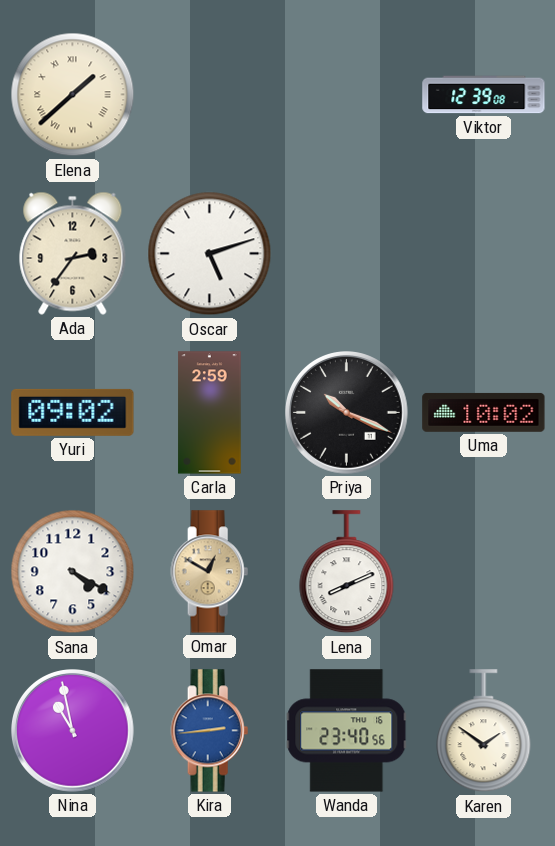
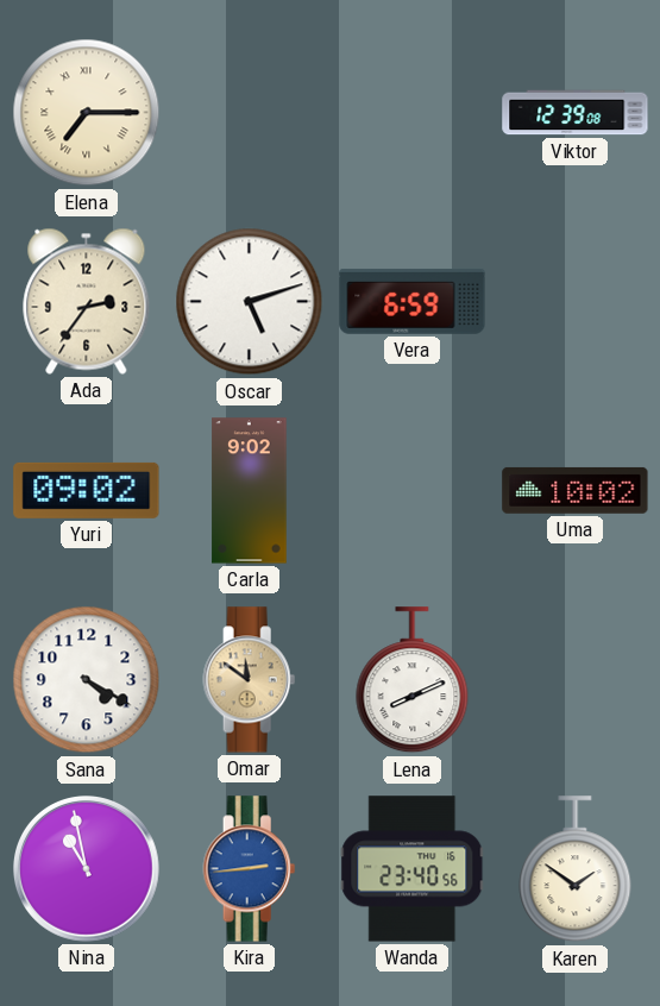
Elena: 1:38 -> 7:15 (87, 113)
Vera: none -> 6:59 (413, 301)
Carla: 2:59 -> 9:02 (250, 491)
Priya: 10:19 -> none (347, 413)
Omar: 12:50 -> 11:51 (250, 680)
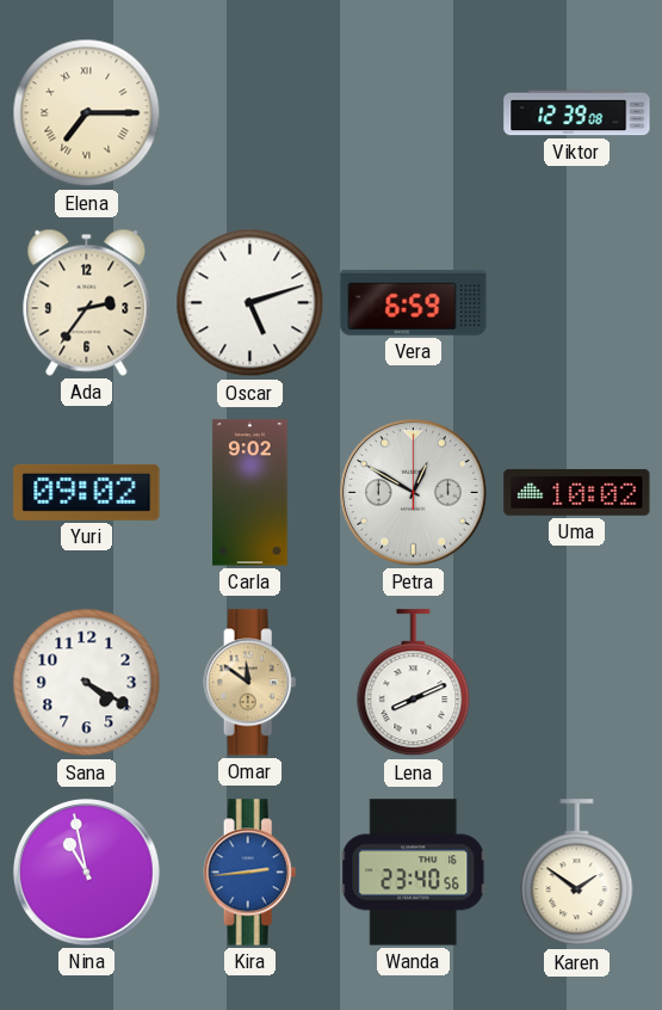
Petra: none -> 12:50 (414, 493)
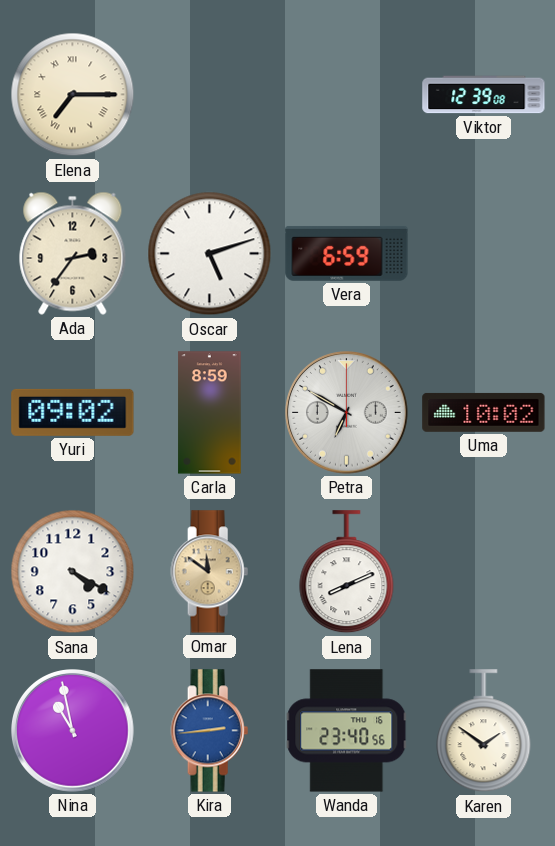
Carla: 9:02 -> 8:59 (210, 413)
Petra: 12:50 -> 6:50 (347, 413)
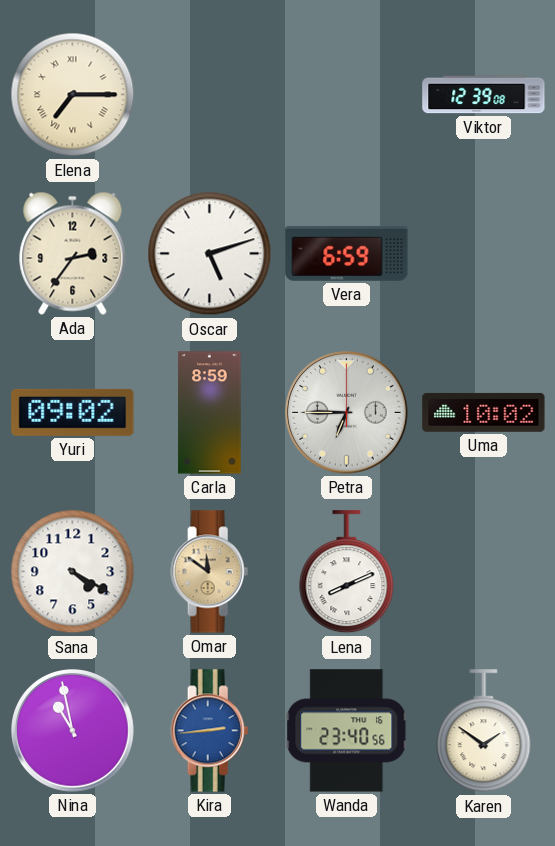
Petra: 6:50 -> 6:45 (347, 413)
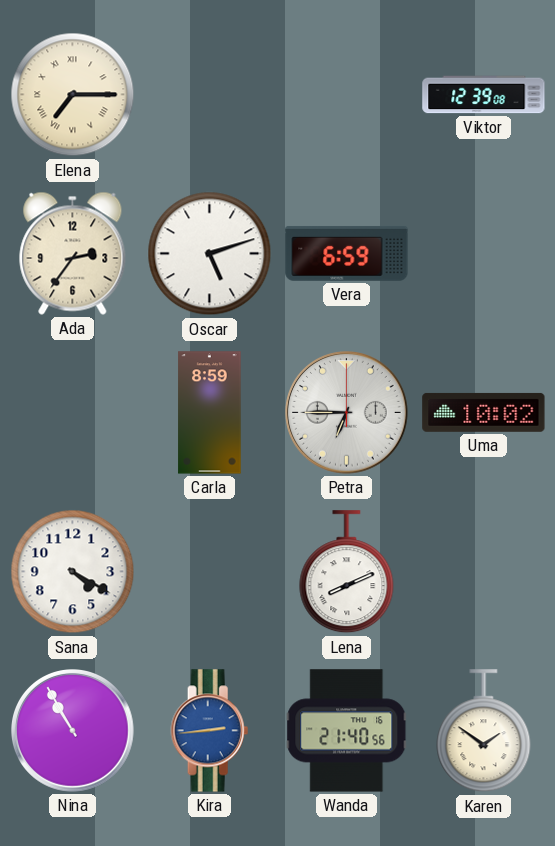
Yuri: 09:02 -> none (73, 412)
Omar: 11:51 -> none (210, 572)
Nina: 10:58 -> 10:55 (73, 731)
Wanda: 23:40 -> 21:40 (347, 731)
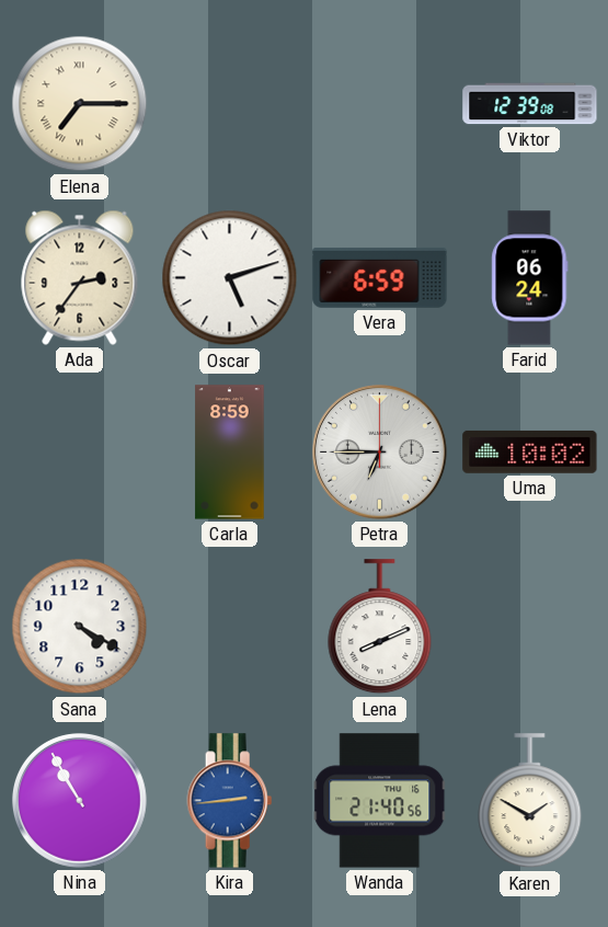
Farid: none -> 06:24 (530, 278)
Karen: 1:51 -> 1:50 (530, 801)
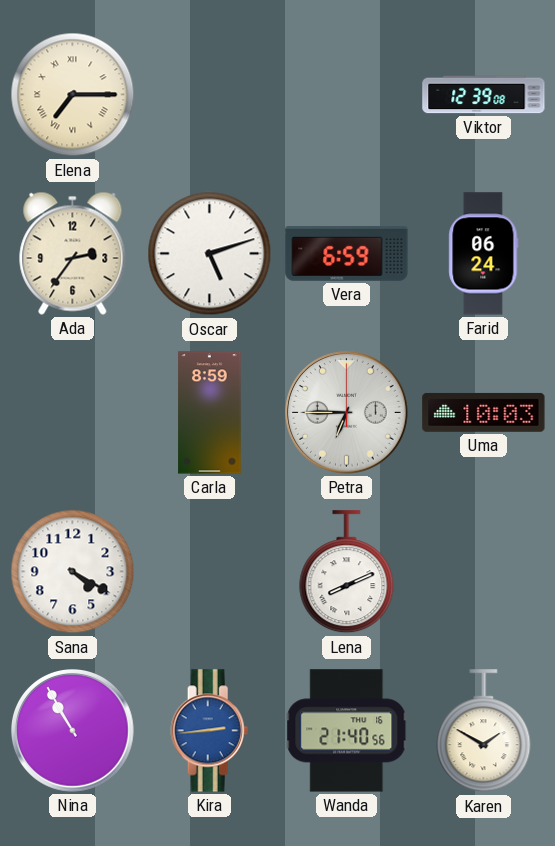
Uma: 10:02 -> 10:03 (484, 412)
